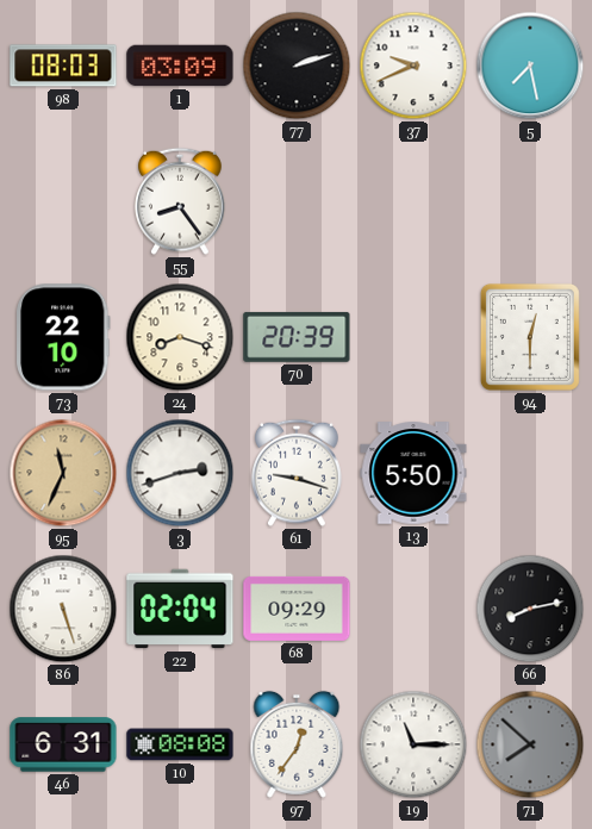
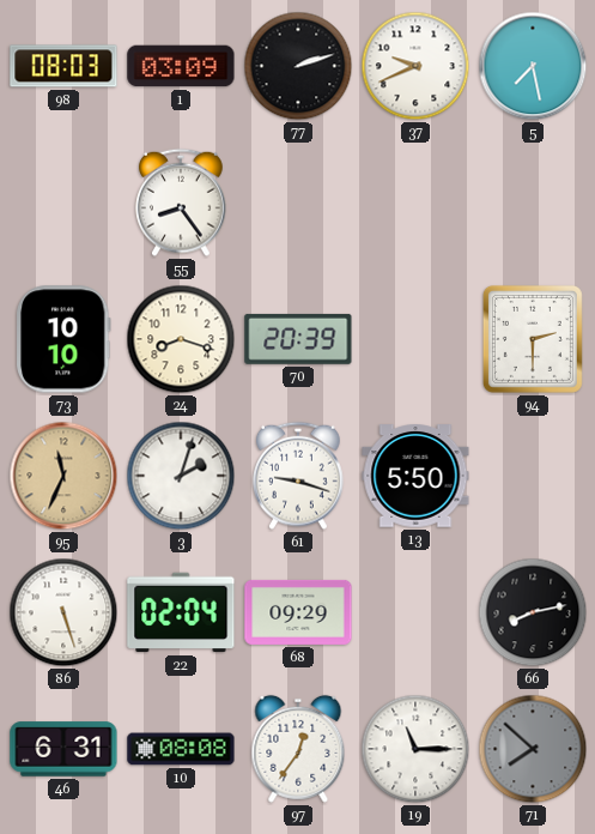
73: 22:10 -> 10:10 (63, 339)
94: 12:30 -> 2:30 (533, 339)
3: 2:42 -> 2:03 (181, 476)
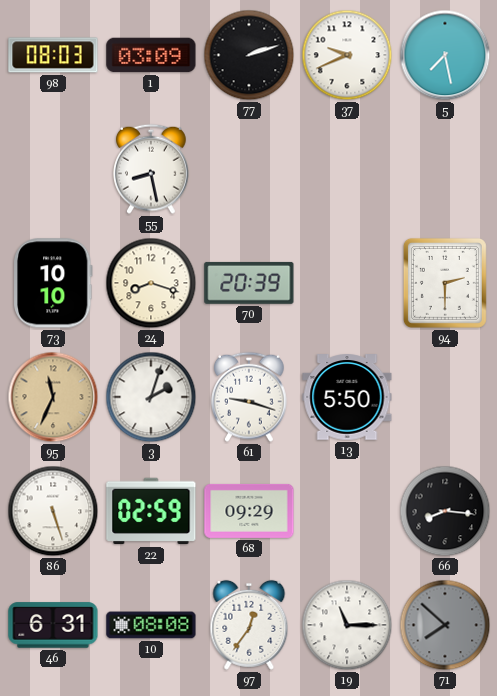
55: 8:24 -> 8:28 (152, 169)
22: 02:04 -> 02:59 (151, 511)
66: 8:13 -> 8:16 (445, 511)
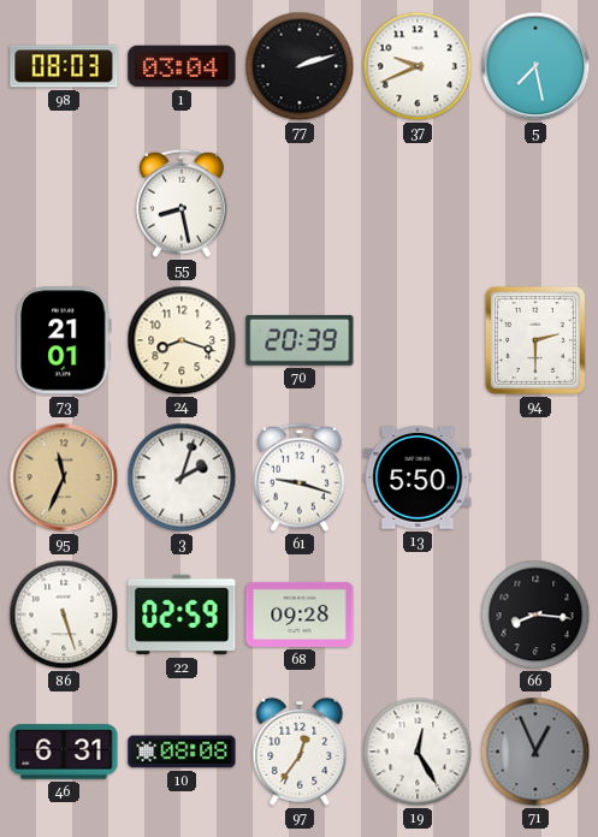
1: 03:09 -> 03:04 (182, 66)
73: 10:10 -> 21:01 (64, 340)
68: 09:29 -> 09:28 (300, 615)
19: 11:15 -> 12:25 (418, 752)
71: 7:52 -> 12:56 (535, 752)
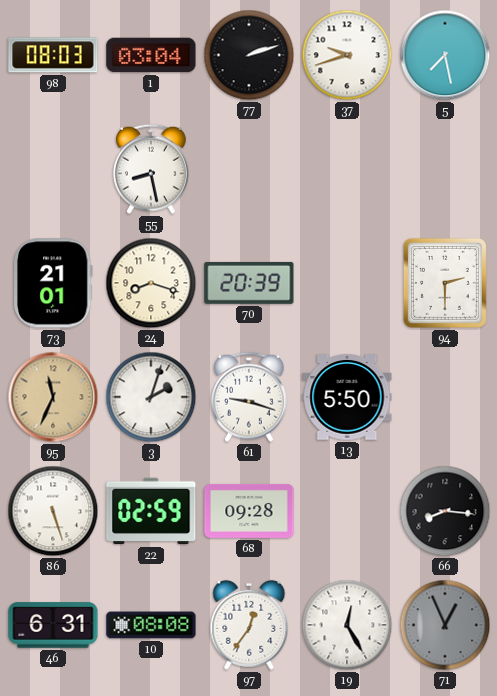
37: 9:41 -> 9:42 (347, 55)
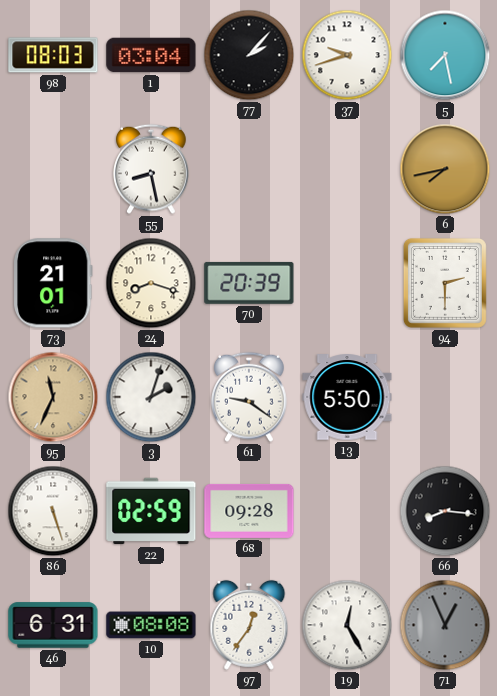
77: 2:12 -> 2:07 (249, 55)
6: none -> 7:43 (445, 169)
61: 9:18 -> 9:21 (250, 397)
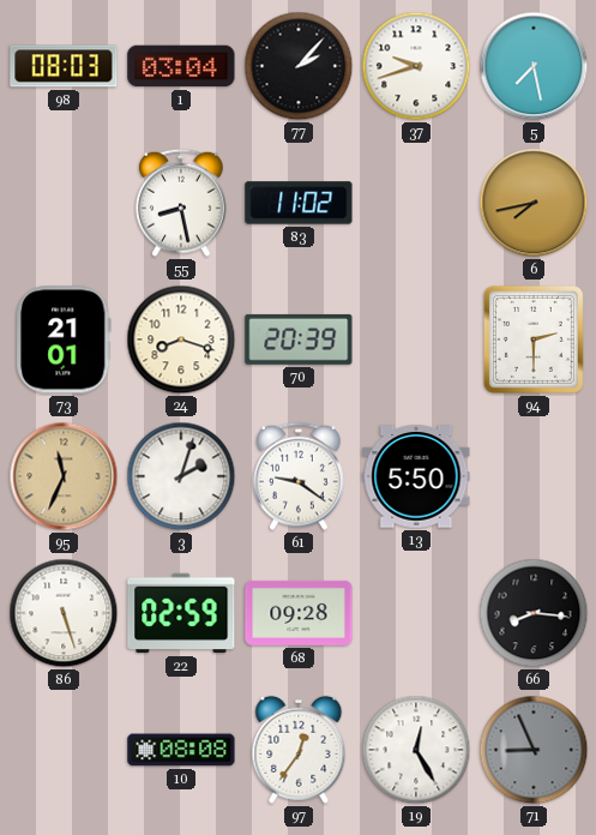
83: none -> 11:02 (299, 203)
46: 6:31 -> none (53, 625)
71: 12:56 -> 8:56 (534, 750)
